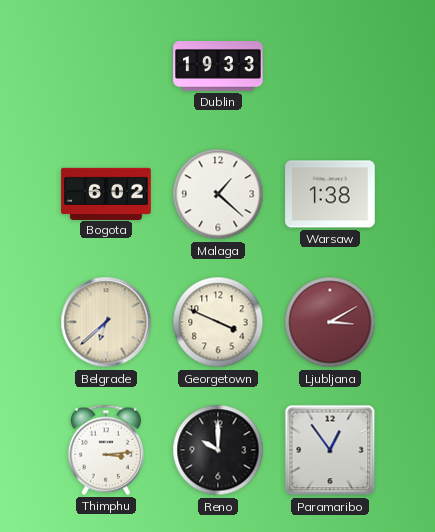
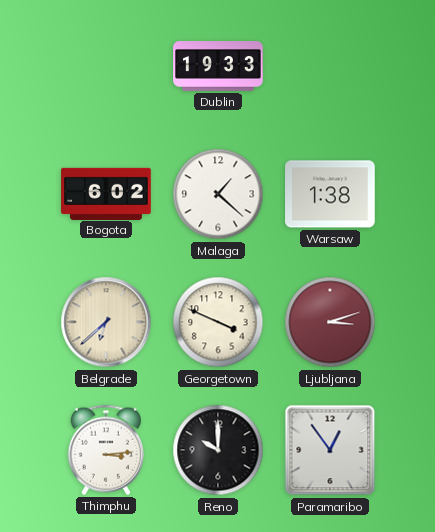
Ljubljana: 3:10 -> 3:12 (330, 322)
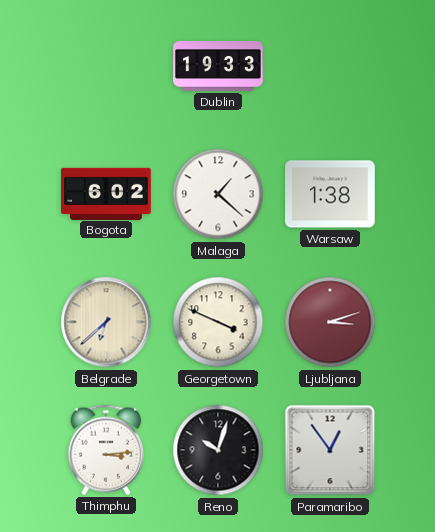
Reno: 10:00 -> 10:03 (218, 450)
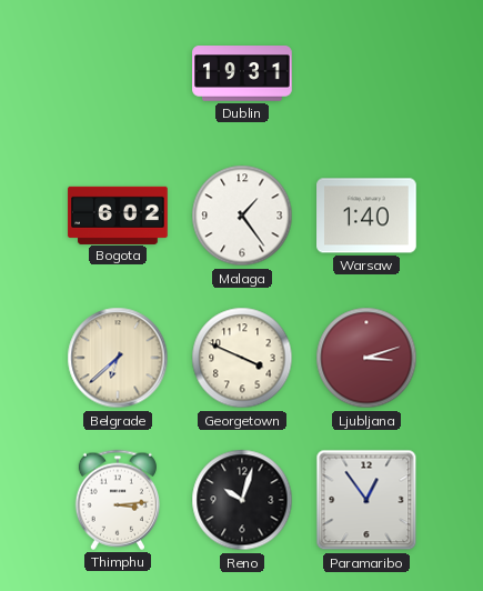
Dublin: 19:33 -> 19:31 (242, 73)
Malaga: 1:22 -> 1:24 (242, 216)
Warsaw: 1:38 -> 1:40 (366, 216)
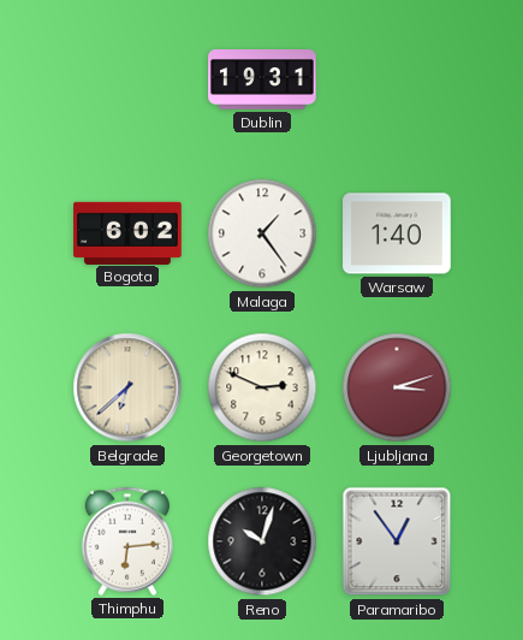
Georgetown: 3:49 -> 2:49 (262, 387)
Thimphu: 3:14 -> 6:14 (127, 541)
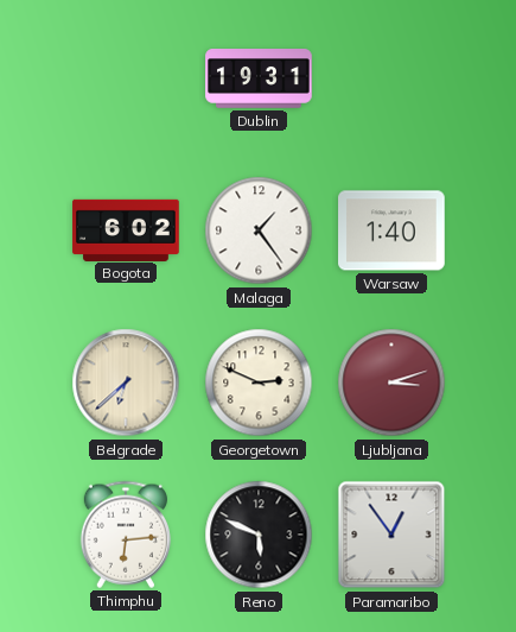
Reno: 10:03 -> 5:49 (259, 535)
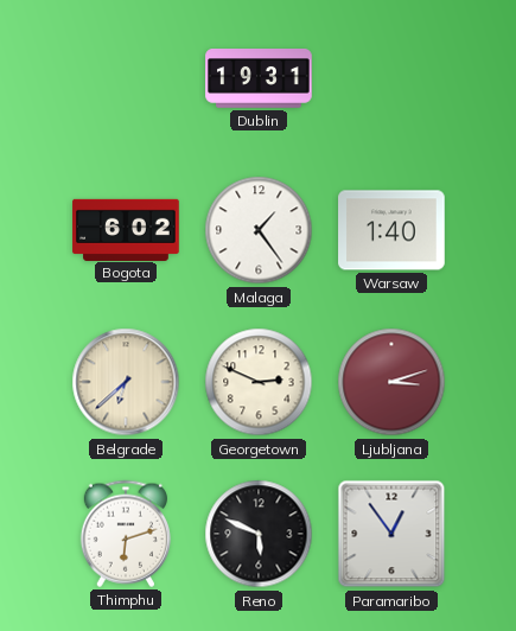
Thimphu: 6:14 -> 6:12 (126, 534)
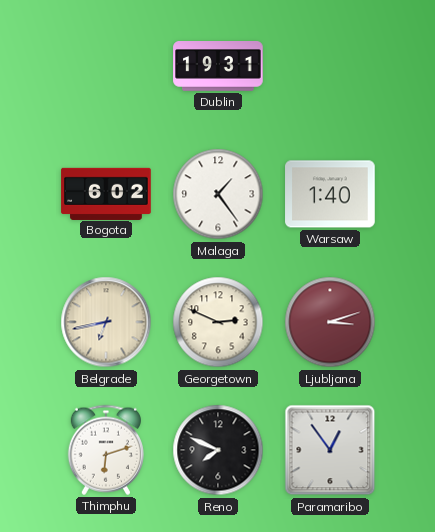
Belgrade: 6:38 -> 6:43 (106, 322)
Reno: 5:49 -> 7:49 (218, 450)
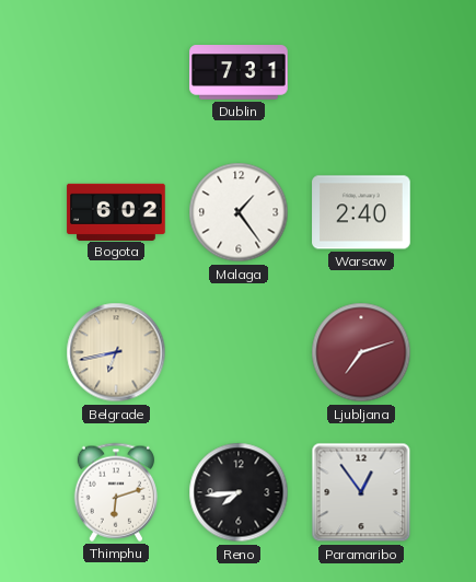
Dublin: 19:31 -> 7:31 (239, 72)
Warsaw: 1:40 -> 2:40 (361, 212)
Georgetown: 2:49 -> none (218, 322)
Ljubljana: 3:12 -> 7:12 (361, 352)
Reno: 7:49 -> 7:44 (239, 492)
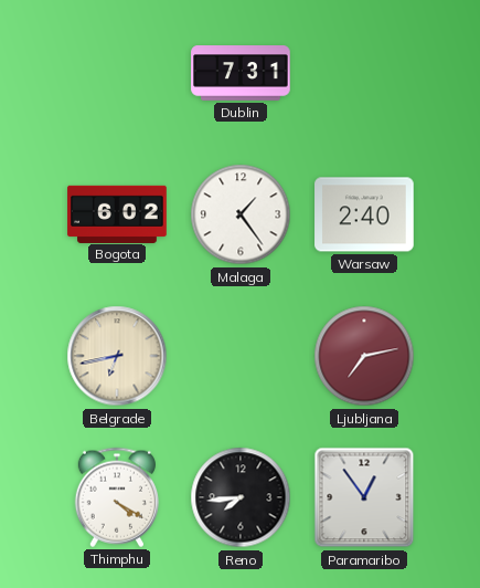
Ljubljana: 7:12 -> 7:13 (364, 356)
Thimphu: 6:12 -> 4:20 (117, 497)
